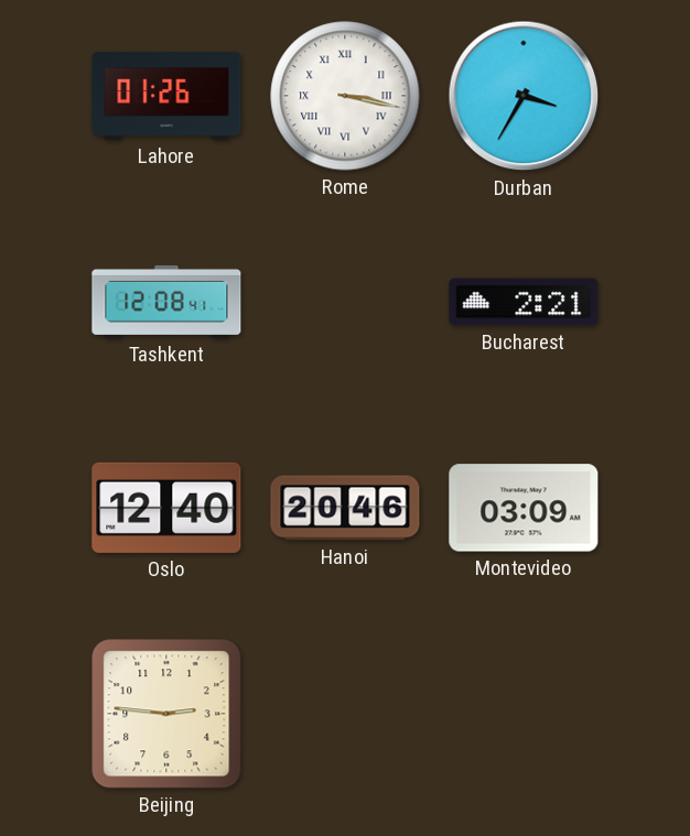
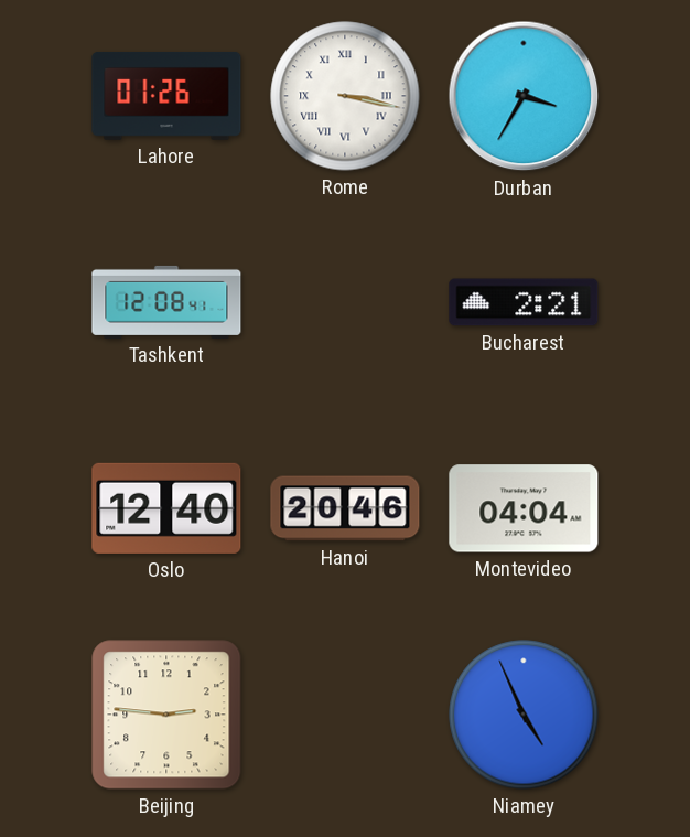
Montevideo: 03:09 -> 04:04 (524, 508)
Niamey: none -> 4:56 (524, 715)
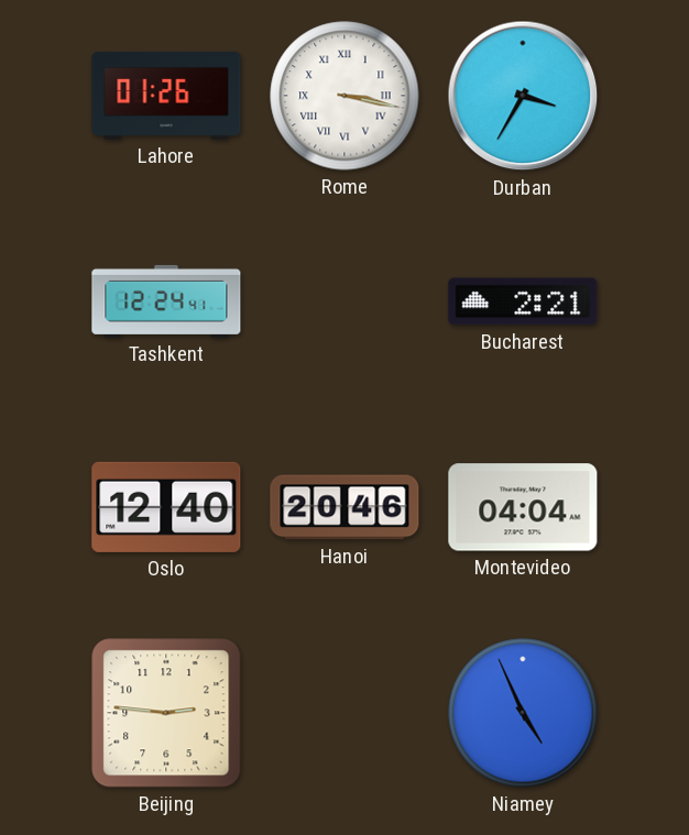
Tashkent: 12:08 -> 12:24 (166, 301)
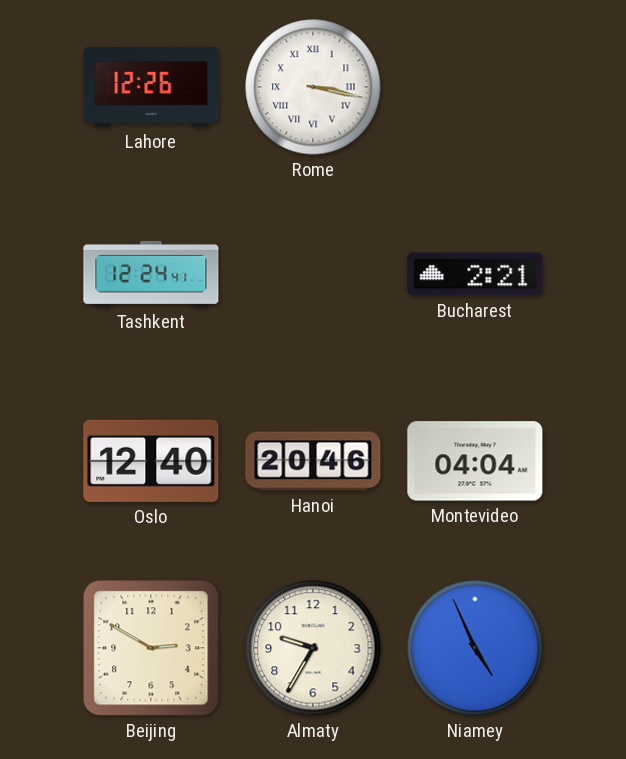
Lahore: 01:26 -> 12:26 (151, 87)
Durban: 3:35 -> none (523, 96)
Beijing: 2:46 -> 2:50 (151, 648)
Almaty: none -> 9:35 (313, 648)
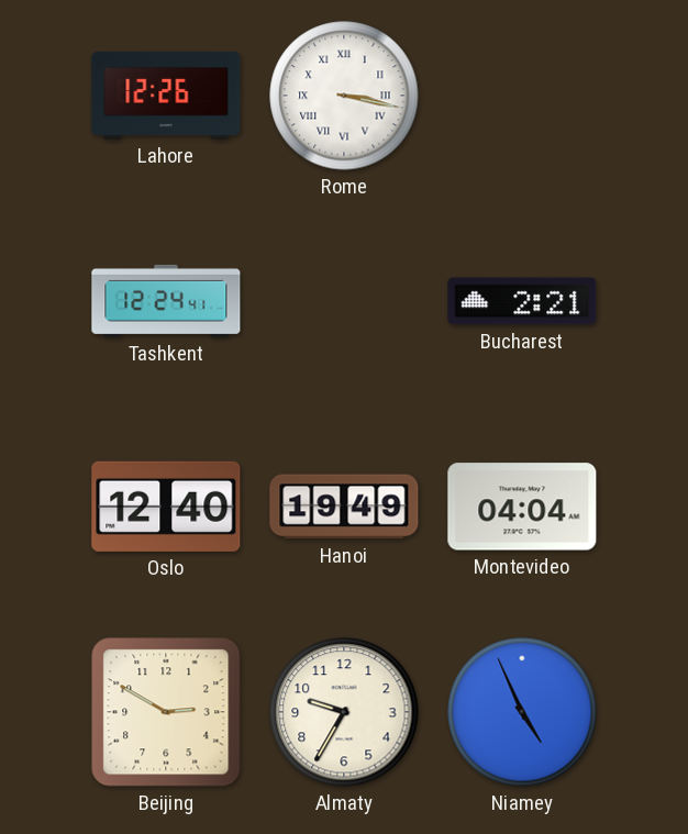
Hanoi: 20:46 -> 19:49 (344, 507)
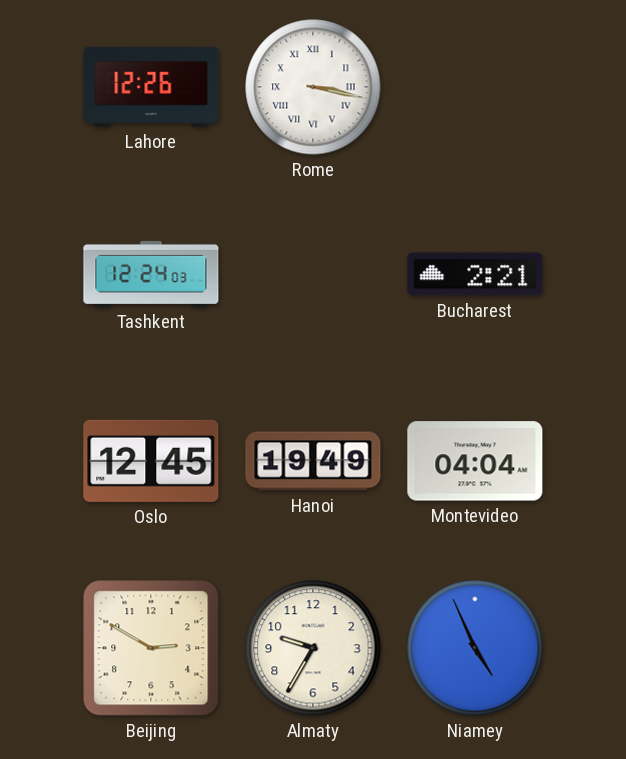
Tashkent: 12:24:41 -> 12:24:03 (151, 274)
Oslo: 12:40 -> 12:45 (151, 461)
